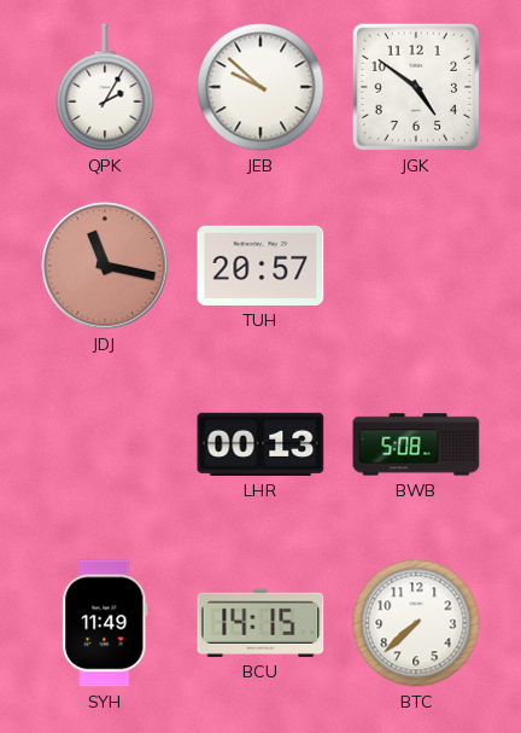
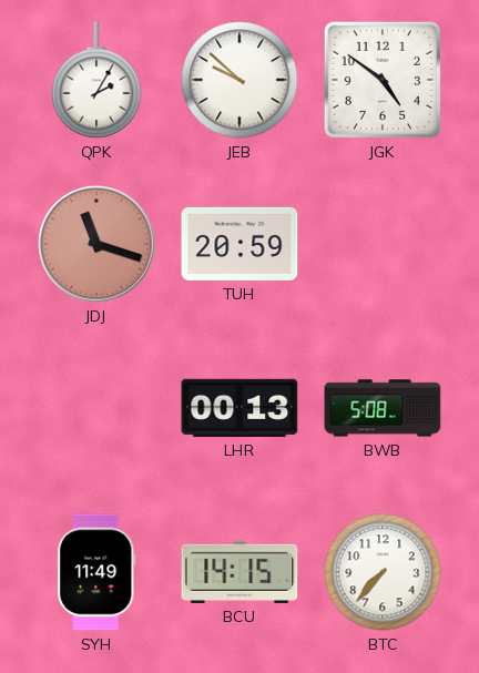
JDJ: 11:17 -> 11:18 (96, 244)
TUH: 20:57 -> 20:59 (239, 244)
BTC: 7:38 -> 7:37 (383, 572)
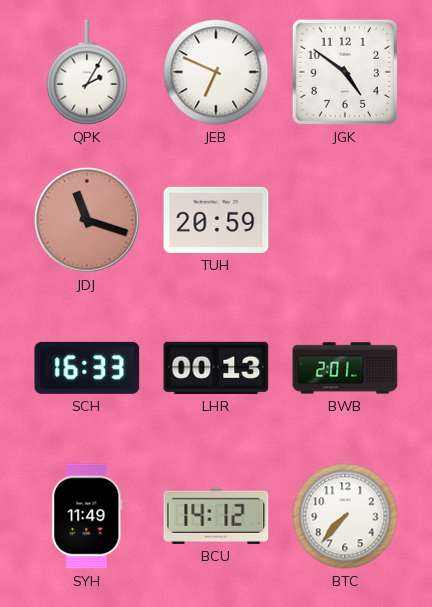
JEB: 9:52 -> 6:49 (216, 72)
SCH: none -> 16:33 (87, 368)
BWB: 5:08 -> 2:01 (345, 368)
BCU: 14:15 -> 14:12 (216, 516)
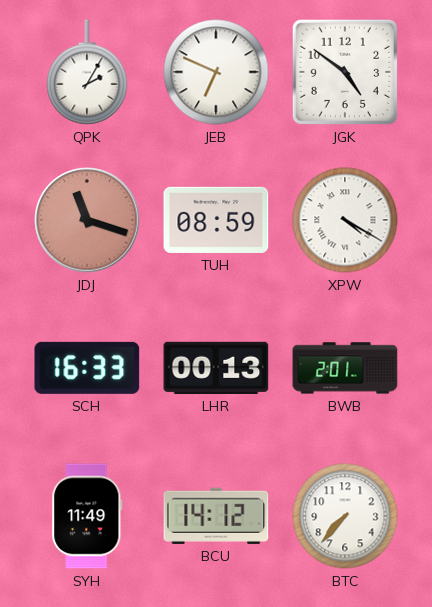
TUH: 20:59 -> 08:59 (216, 220)
XPW: none -> 4:20 (345, 220)
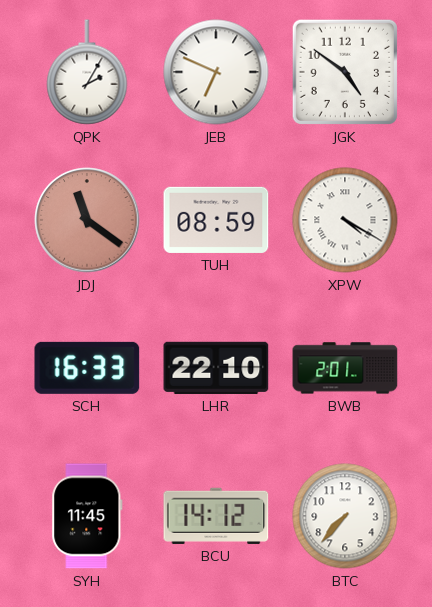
JDJ: 11:18 -> 11:21 (87, 220)
LHR: 00:13 -> 22:10 (216, 368)
SYH: 11:49 -> 11:45 (87, 516)
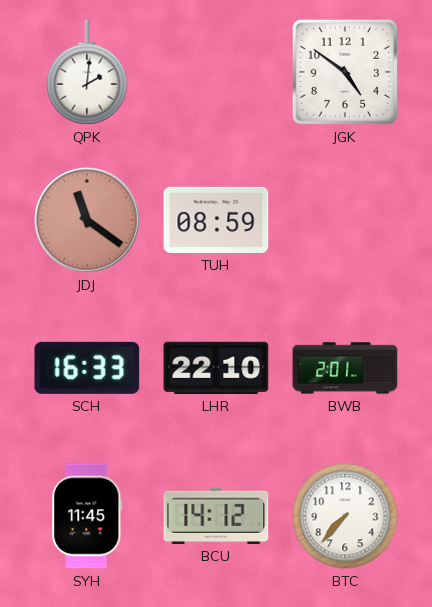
QPK: 2:05 -> 2:01 (87, 72)
JEB: 6:49 -> none (216, 72)
XPW: 4:20 -> none (345, 220)
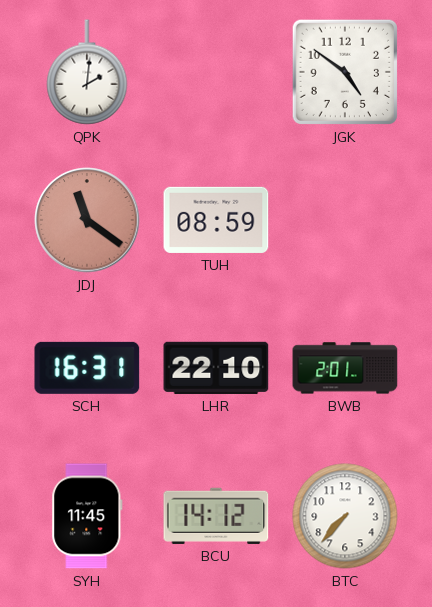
SCH: 16:33 -> 16:31 (87, 368)
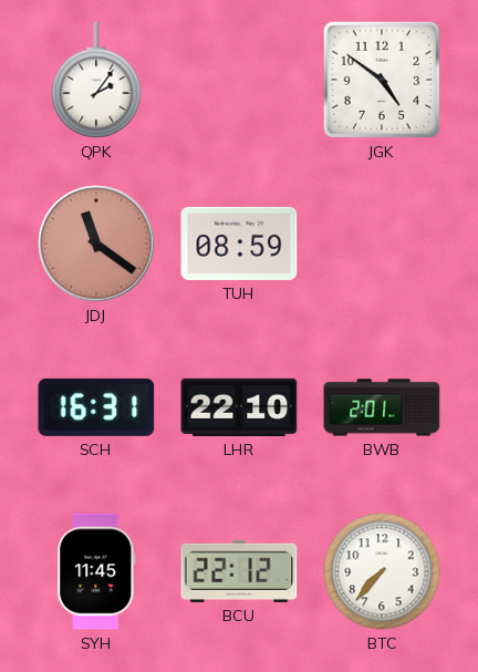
QPK: 2:01 -> 2:06 (96, 80)
BCU: 14:12 -> 22:12 (239, 571)
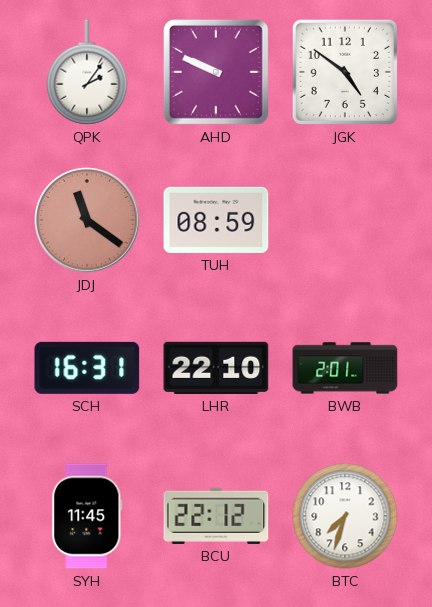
AHD: none -> 9:49 (216, 72)
BTC: 7:37 -> 7:33 (345, 516)
